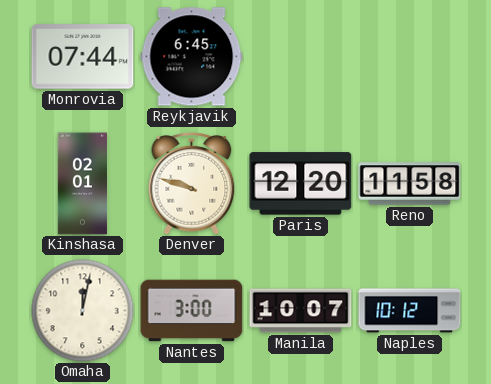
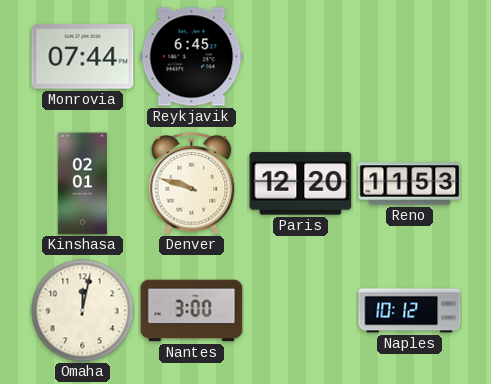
Reno: 11:58 -> 11:53 (410, 184)
Manila: 10:07 -> none (301, 311)
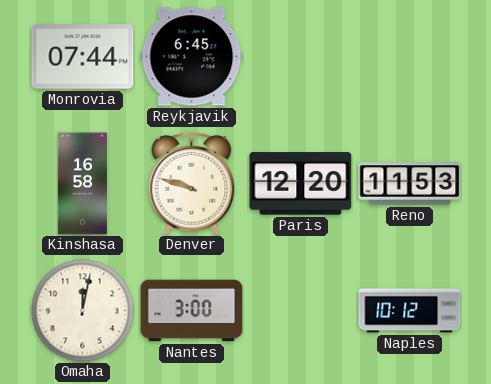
Kinshasa: 02:01 -> 16:58 (83, 184)
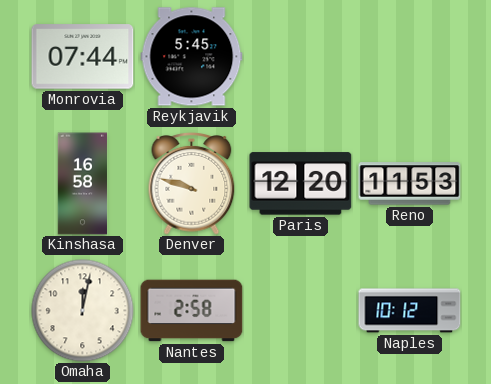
Reykjavik: 6:45 -> 5:45 (192, 57)
Nantes: 3:00 -> 2:58 (192, 311)
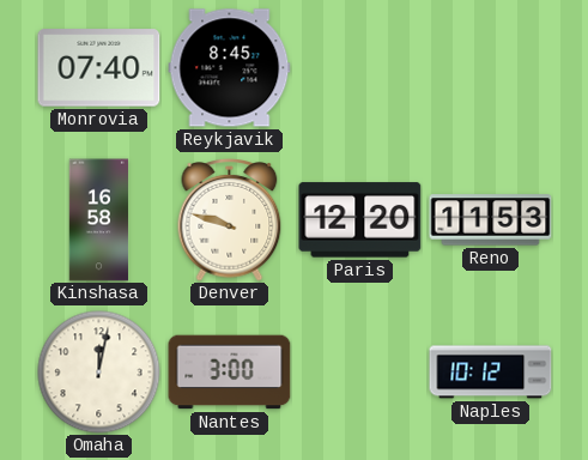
Monrovia: 07:44 -> 07:40 (99, 68)
Reykjavik: 5:45 -> 8:45 (230, 68)
Nantes: 2:58 -> 3:00 (230, 373)
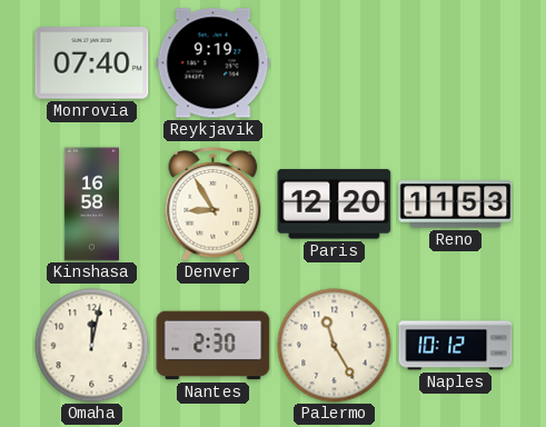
Reykjavik: 8:45 -> 9:19 (214, 63)
Denver: 9:48 -> 8:55 (214, 205)
Nantes: 3:00 -> 2:30 (214, 346)
Palermo: none -> 11:25 (335, 346)
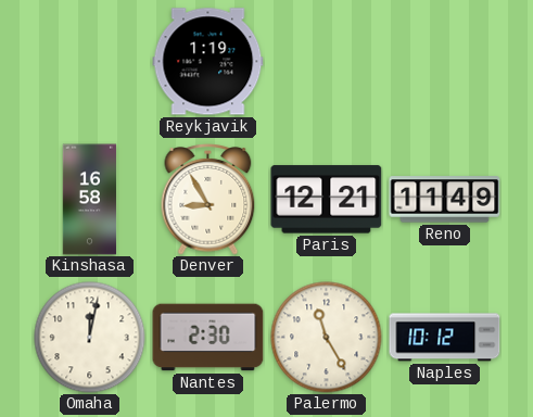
Monrovia: 07:40 -> none (92, 63)
Reykjavik: 9:19 -> 1:19 (208, 62)
Paris: 12:20 -> 12:21 (327, 200)
Reno: 11:53 -> 11:49 (445, 200)
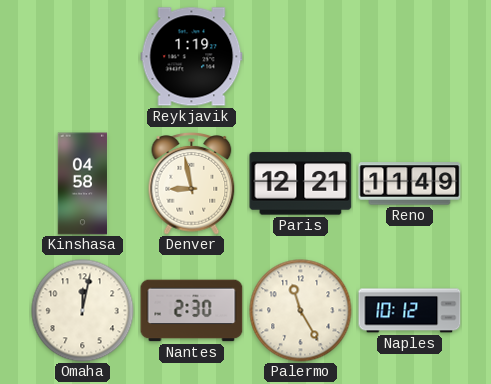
Kinshasa: 16:58 -> 04:58 (83, 184)
Denver: 8:55 -> 8:58 (192, 184)
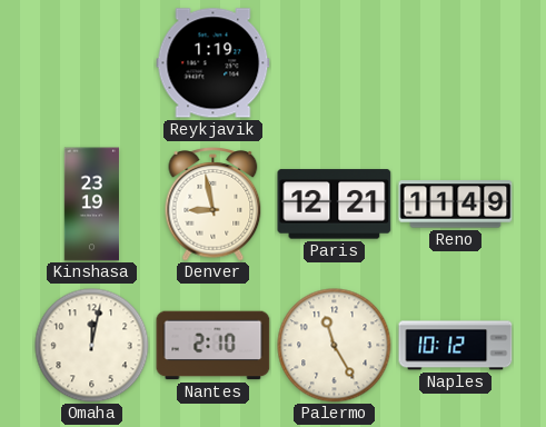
Kinshasa: 04:58 -> 23:19 (92, 205)
Nantes: 2:30 -> 2:10 (214, 346)
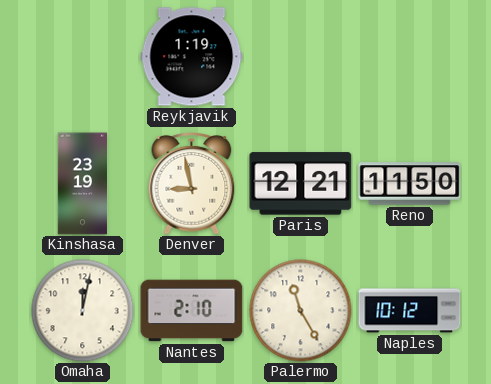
Reno: 11:49 -> 11:50 (410, 184)
